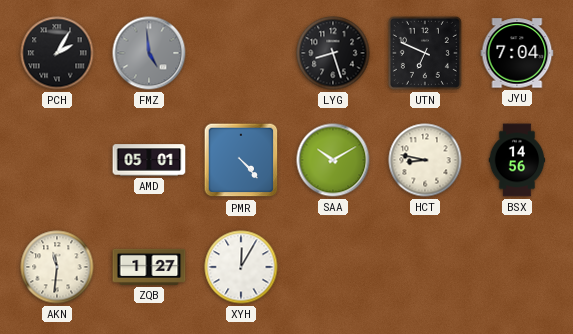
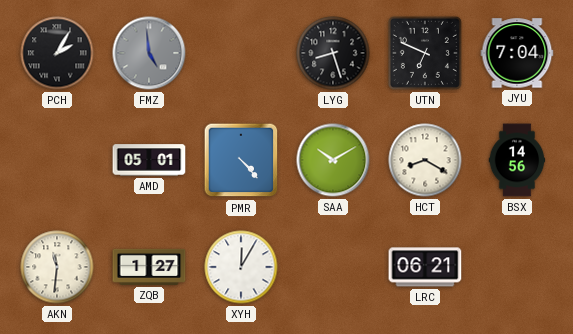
HCT: 8:47 -> 8:20 (425, 160)
LRC: none -> 06:21 (425, 267)
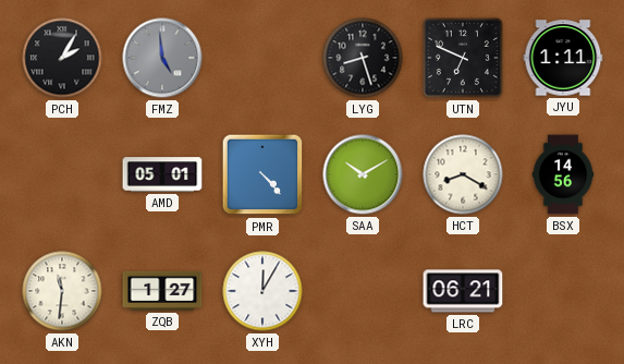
JYU: 7:04 -> 1:11 (563, 58)
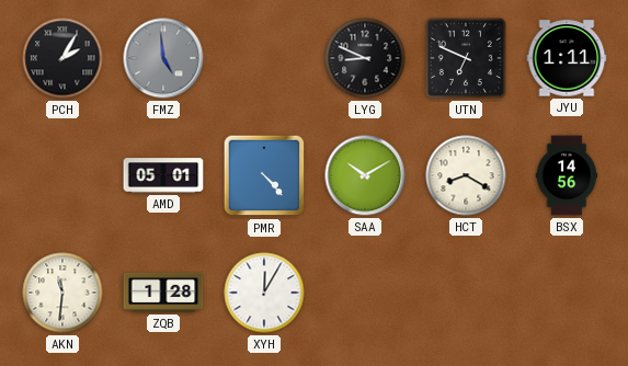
LYG: 8:27 -> 8:49 (365, 58)
ZQB: 1:27 -> 1:28 (163, 293)
LRC: 06:21 -> none (463, 291)
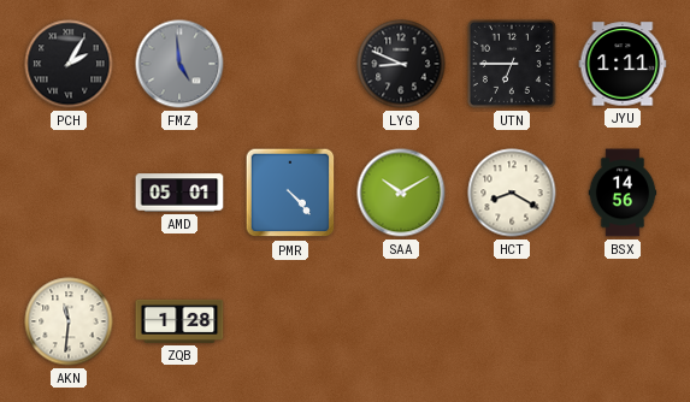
UTN: 6:49 -> 6:45 (512, 64)
XYH: 12:05 -> none (264, 293)
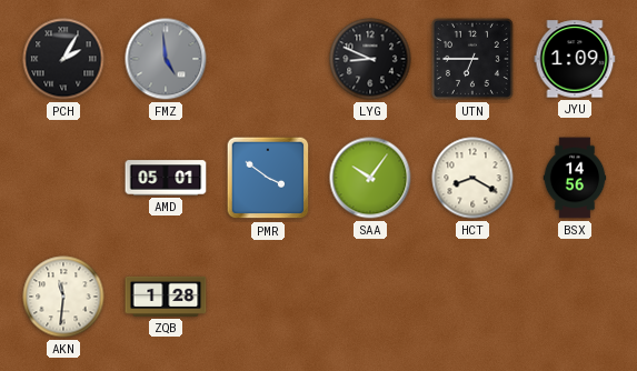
JYU: 1:11 -> 1:09 (575, 59)
PMR: 4:23 -> 3:51 (268, 178)
SAA: 10:10 -> 10:06 (370, 178)
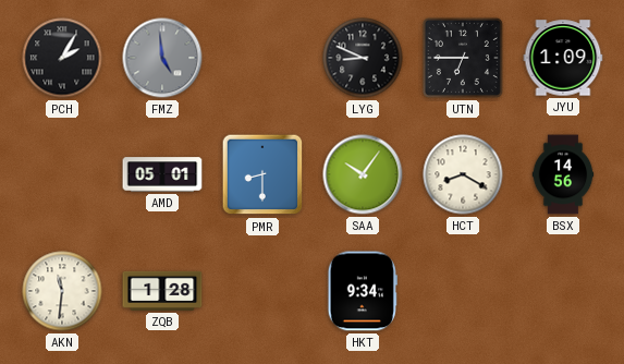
PMR: 3:51 -> 8:30 (262, 174)
HKT: none -> 9:34 (363, 291)
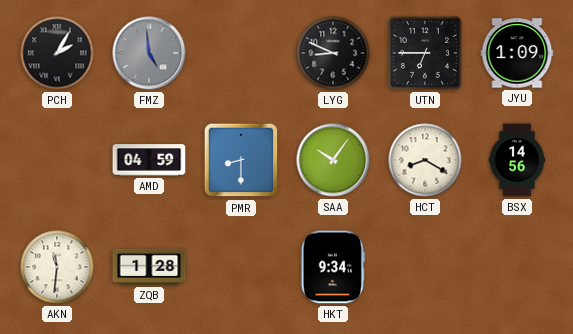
AMD: 05:01 -> 04:59 (149, 160)
